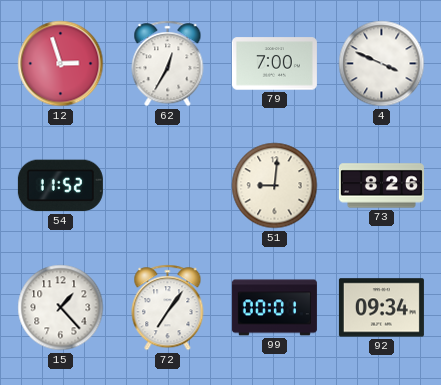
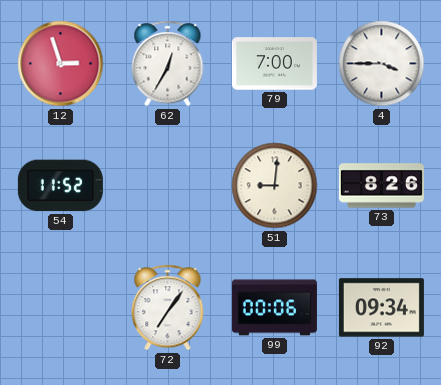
4: 3:49 -> 3:45 (382, 64)
15: 1:23 -> none (61, 308)
99: 00:01 -> 00:06 (274, 308)
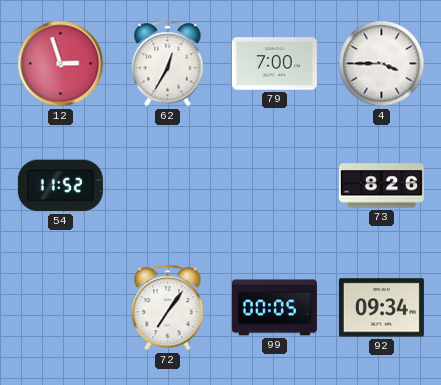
51: 9:01 -> none (275, 186)
99: 00:06 -> 00:05 (274, 308)
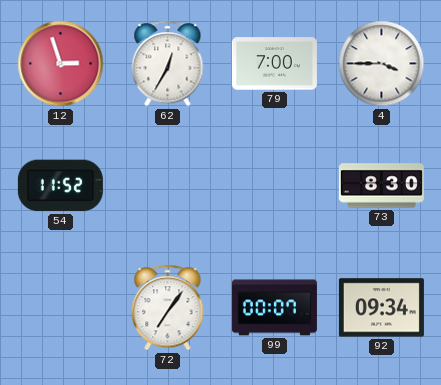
73: 8:26 -> 8:30 (381, 186)
99: 00:05 -> 00:07 (274, 308)
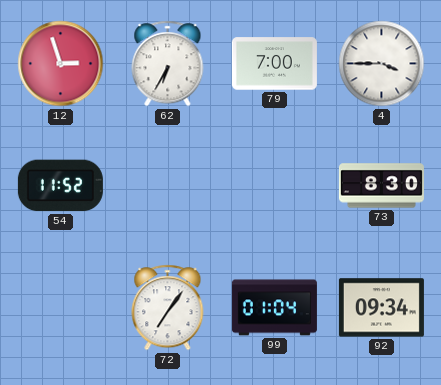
62: 12:35 -> 6:35 (168, 64)
99: 00:07 -> 01:04 (274, 308)
